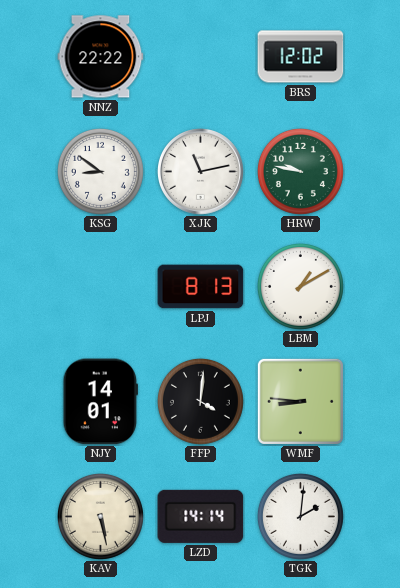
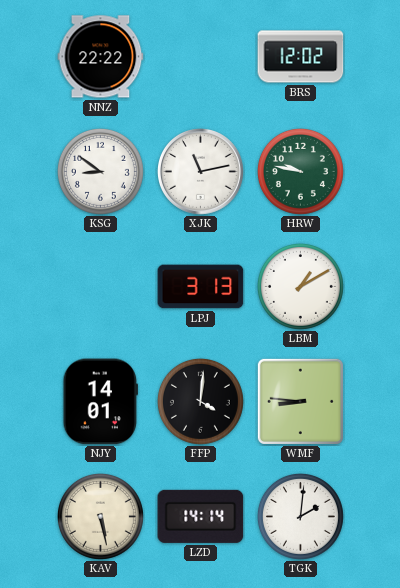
LPJ: 8:13 -> 3:13 (201, 287)
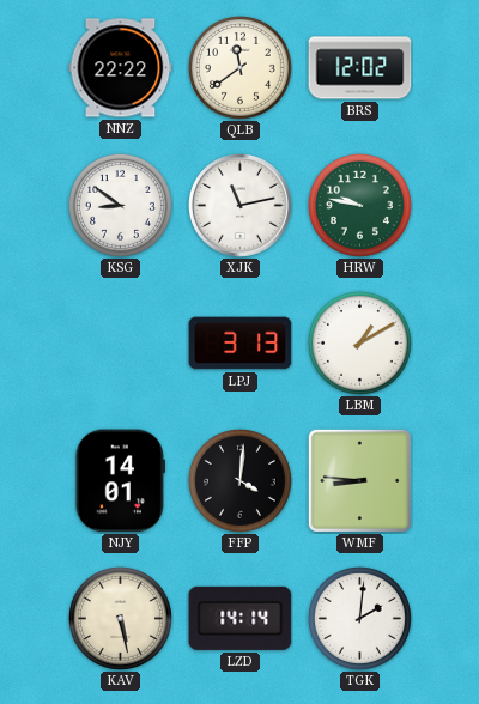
QLB: none -> 11:39 (239, 67)
